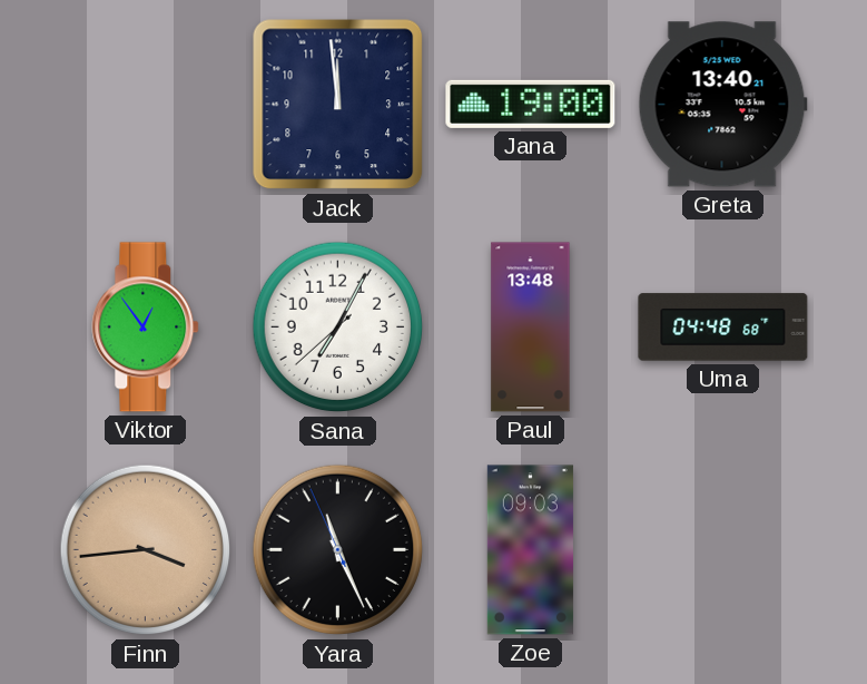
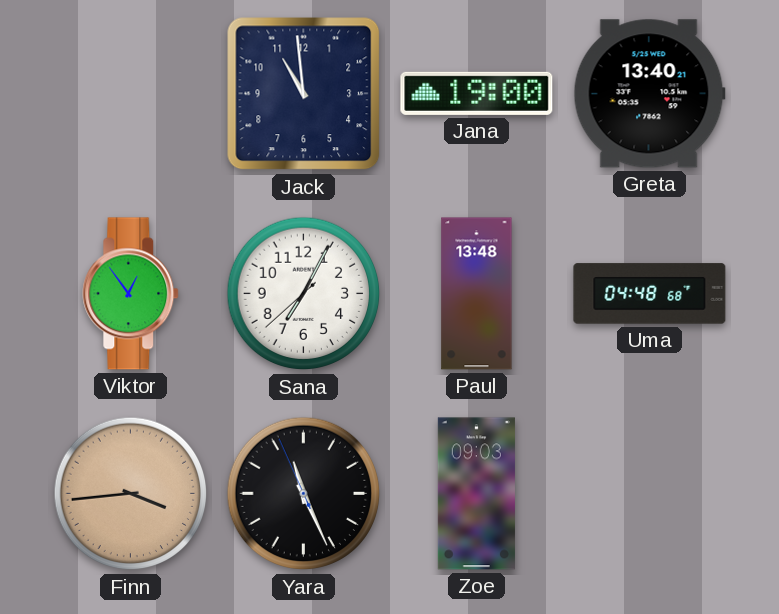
Jack: 11:59 -> 10:59 (304, 94)
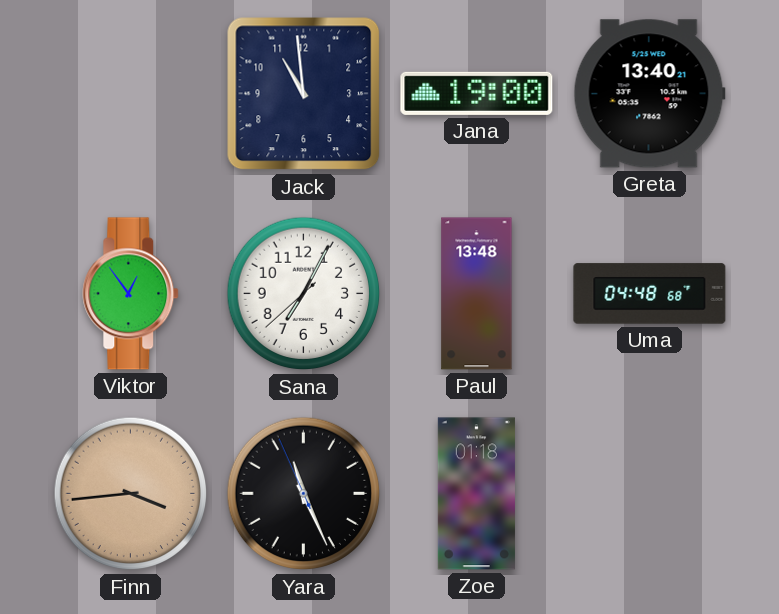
Zoe: 09:03 -> 01:18 (476, 494)
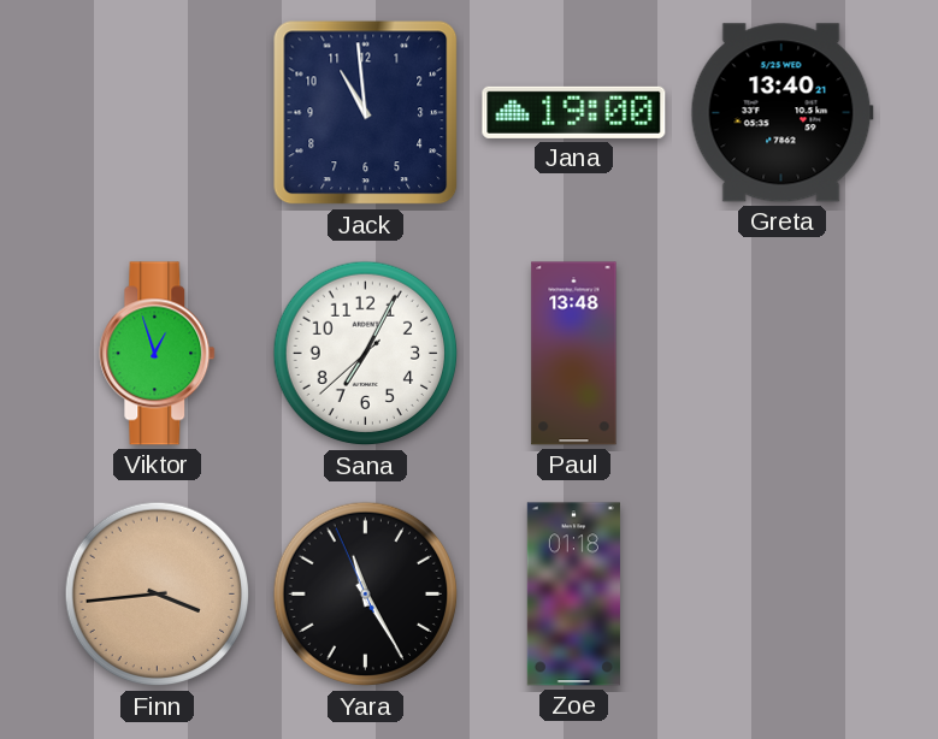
Viktor: 12:54 -> 12:57 (158, 354)
Uma: 04:48 -> none (650, 294)
Yara: 11:25 -> 11:24 (366, 595)
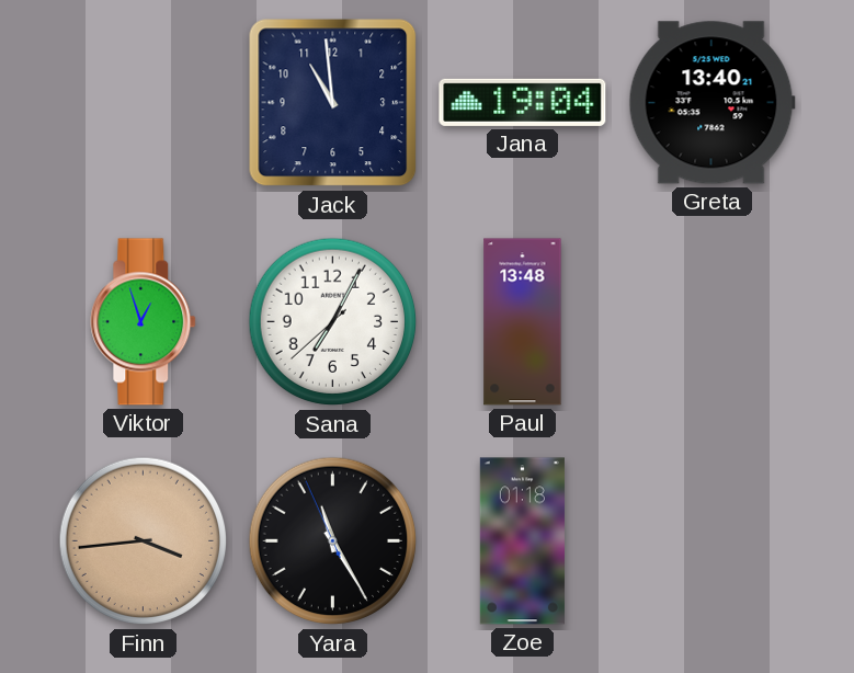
Jana: 19:00 -> 19:04 (523, 102)
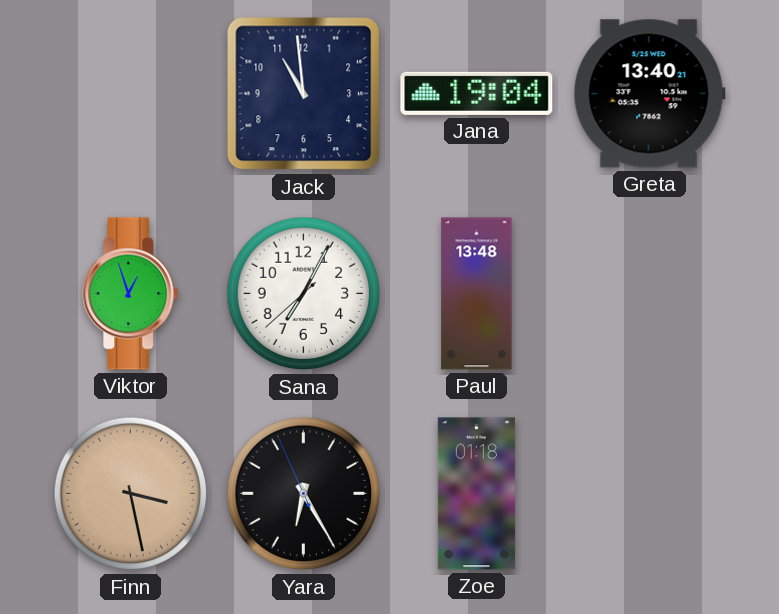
Finn: 3:44 -> 3:28 (131, 494)
Yara: 11:24 -> 6:24 (304, 494)
